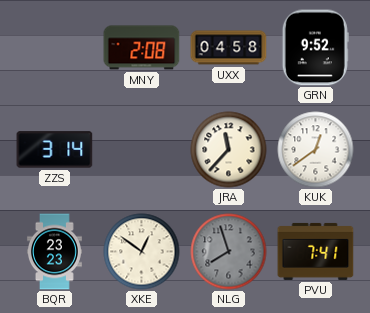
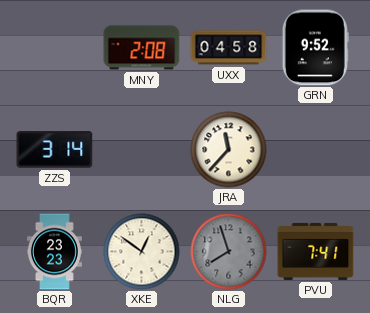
KUK: 12:39 -> none (316, 150)
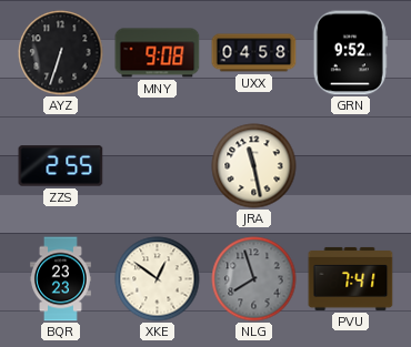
AYZ: none -> 6:33 (61, 53)
MNY: 2:08 -> 9:08 (158, 53)
ZZS: 3:14 -> 2:55 (61, 166)
JRA: 11:37 -> 11:28 (254, 166)
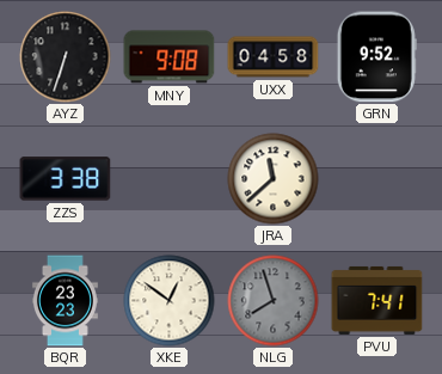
ZZS: 2:55 -> 3:38 (66, 179)
JRA: 11:28 -> 11:38 (274, 179)
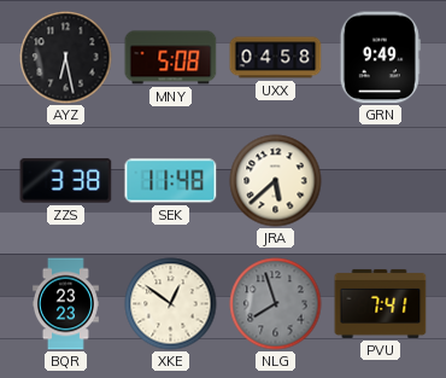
AYZ: 6:33 -> 6:28 (66, 58)
MNY: 9:08 -> 5:08 (171, 58)
GRN: 9:52 -> 9:49 (380, 58)
SEK: none -> 11:48 (171, 181)
JRA: 11:38 -> 5:38 (276, 181)
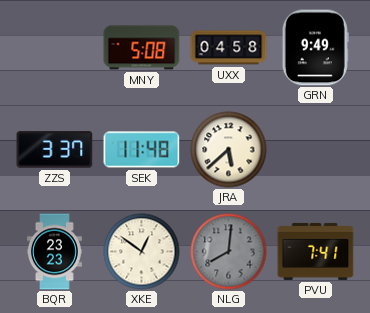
AYZ: 6:28 -> none (66, 58)
ZZS: 3:38 -> 3:37 (55, 150)
NLG: 7:57 -> 8:01 (229, 252)
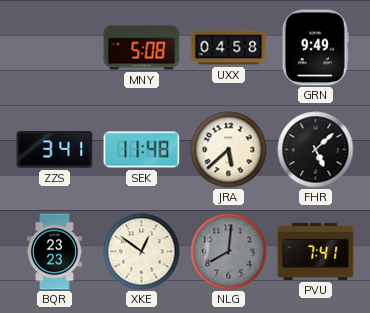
ZZS: 3:37 -> 3:41 (55, 150)
FHR: none -> 5:08 (316, 150)
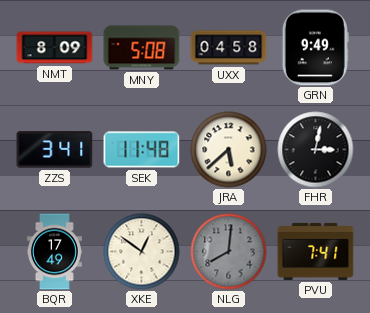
NMT: none -> 8:09 (55, 48)
FHR: 5:08 -> 3:02 (316, 150)
BQR: 23:23 -> 17:49 (55, 252)
